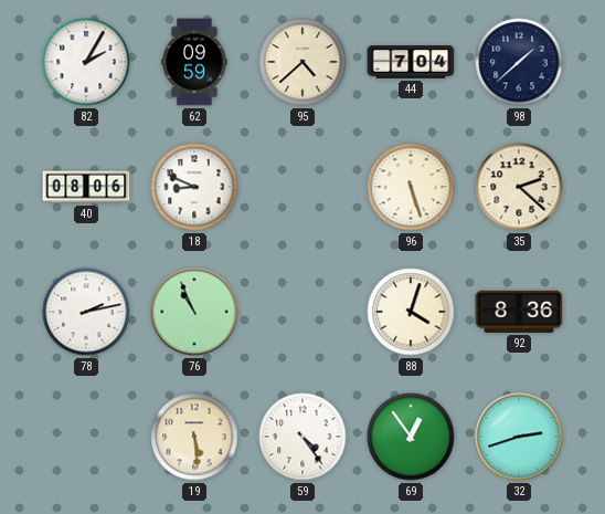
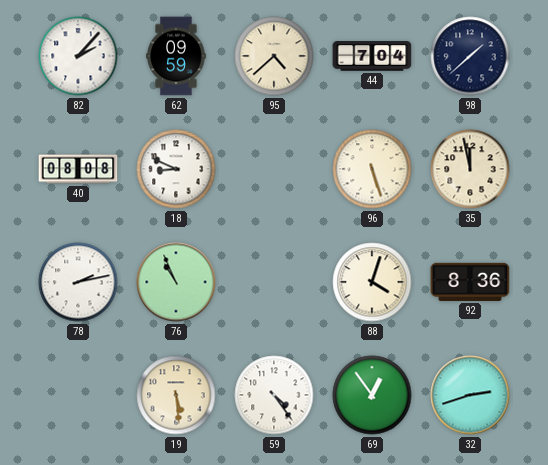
82: 2:05 -> 2:07 (78, 56)
40: 08:06 -> 08:08 (78, 169)
35: 2:22 -> 11:58 (470, 169)
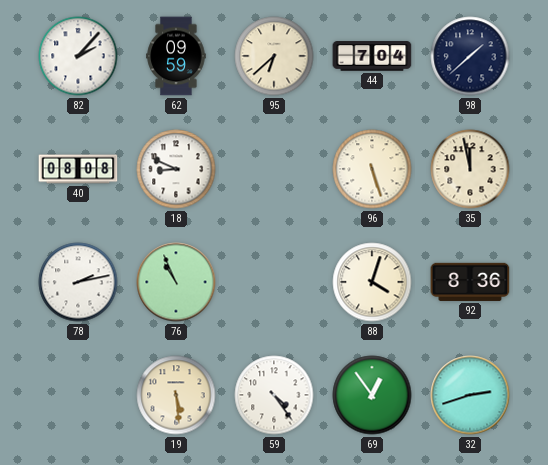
95: 4:38 -> 6:38 (274, 56)
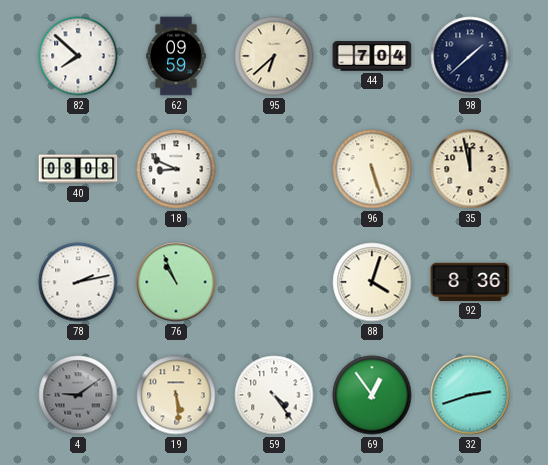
82: 2:07 -> 7:52 (78, 56)
4: none -> 9:09 (78, 395)
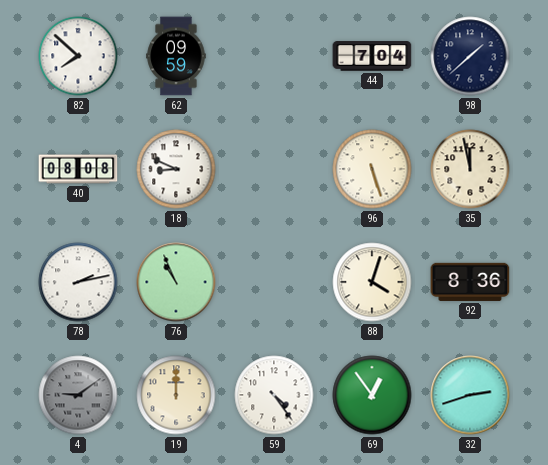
95: 6:38 -> none (274, 56)
19: 5:29 -> 12:00 (176, 395)
